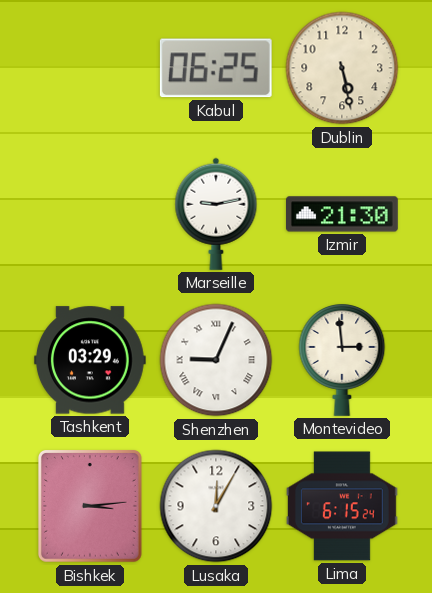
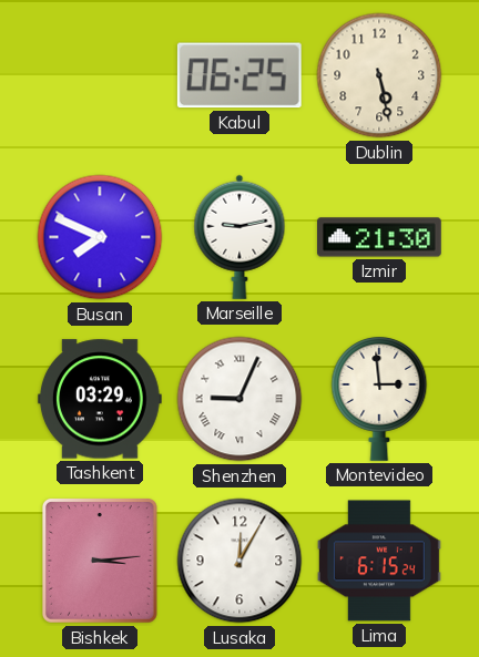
Busan: none -> 7:49 (100, 237)
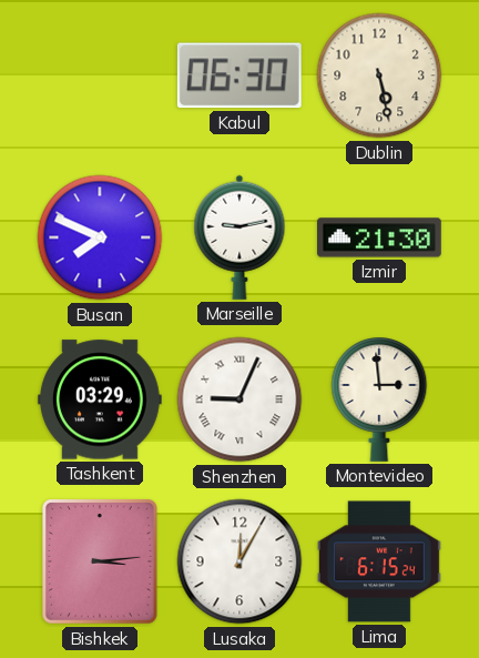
Kabul: 06:25 -> 06:30 (239, 75)
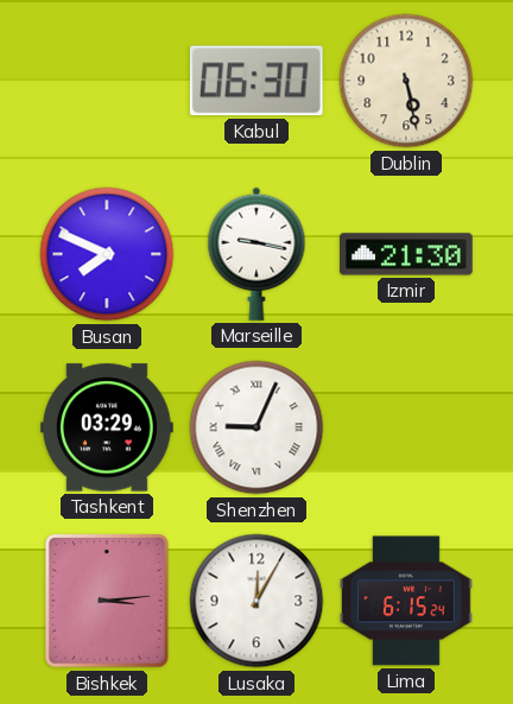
Marseille: 9:13 -> 9:17 (256, 254)
Montevideo: 2:59 -> none (379, 399)
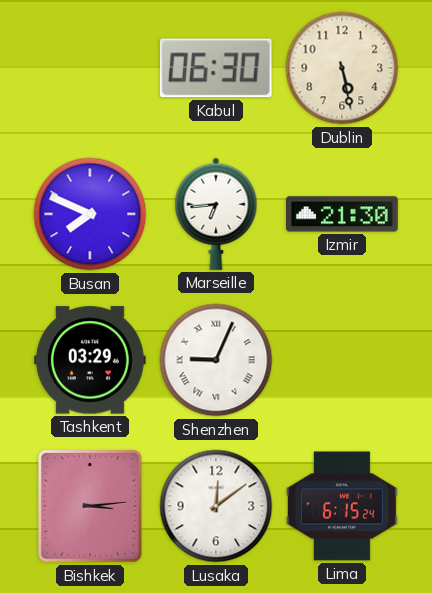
Marseille: 9:17 -> 6:44 (216, 214)
Lusaka: 12:05 -> 12:09 (216, 506)
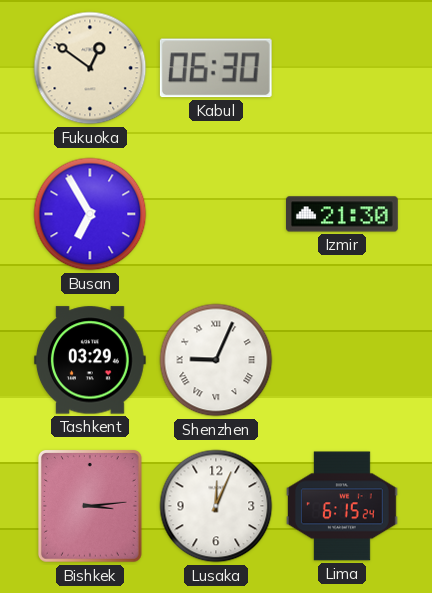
Fukuoka: none -> 12:51 (90, 68)
Dublin: 5:28 -> none (342, 68)
Busan: 7:49 -> 6:55 (90, 214)
Marseille: 6:44 -> none (216, 214)
Lusaka: 12:09 -> 12:04 (216, 506)
